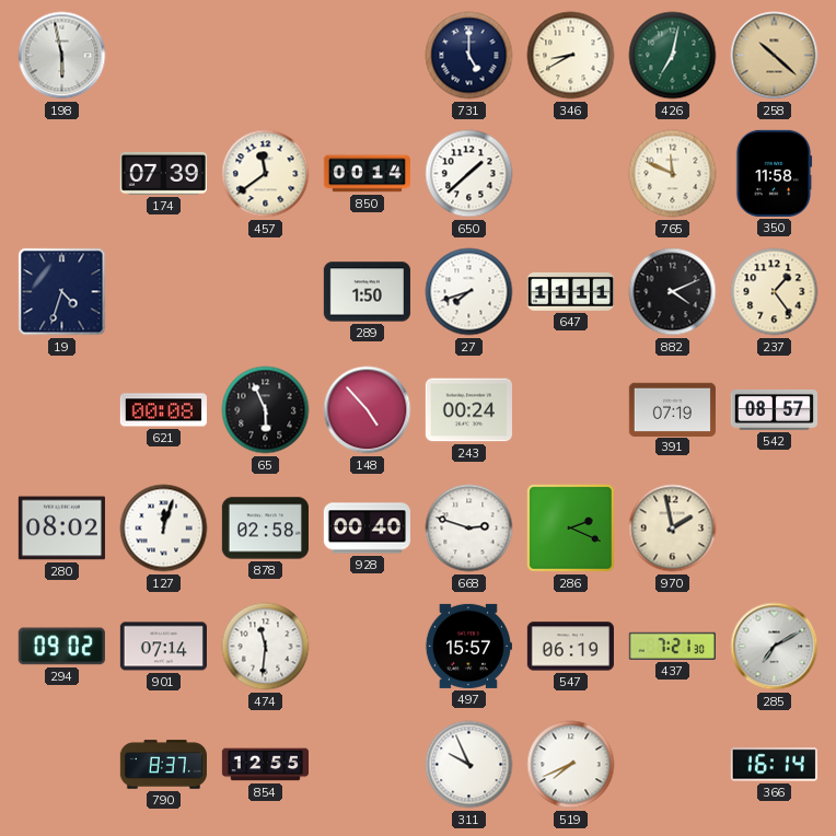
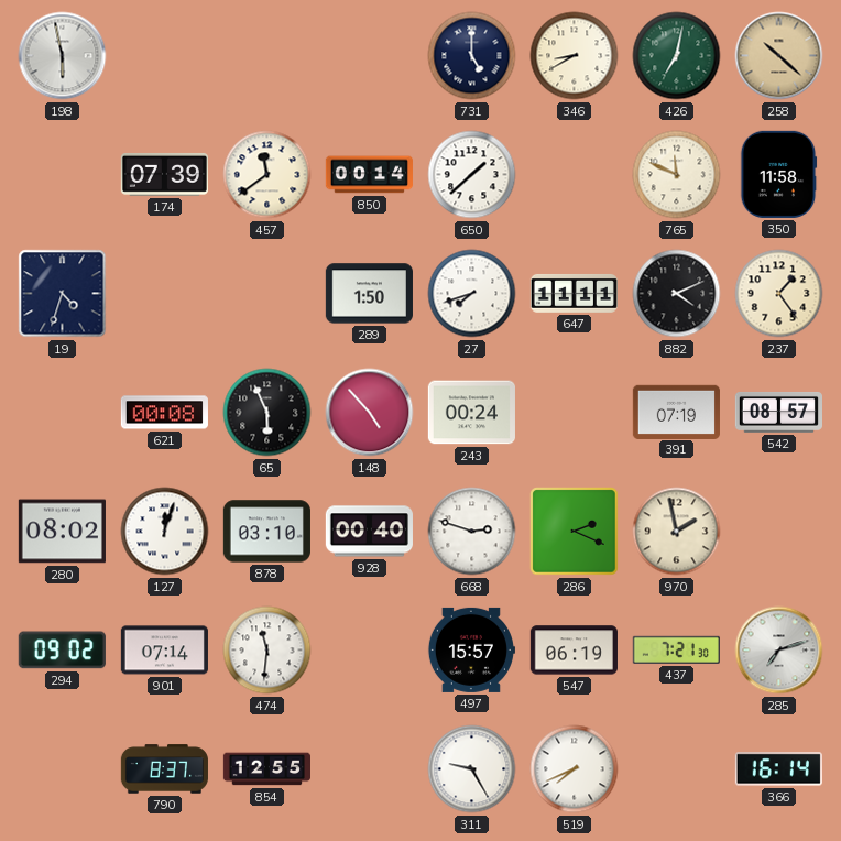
878: 02:58 -> 03:10 (266, 532)
285: 7:10 -> 7:12 (779, 651)
311: 9:56 -> 9:25 (472, 769)
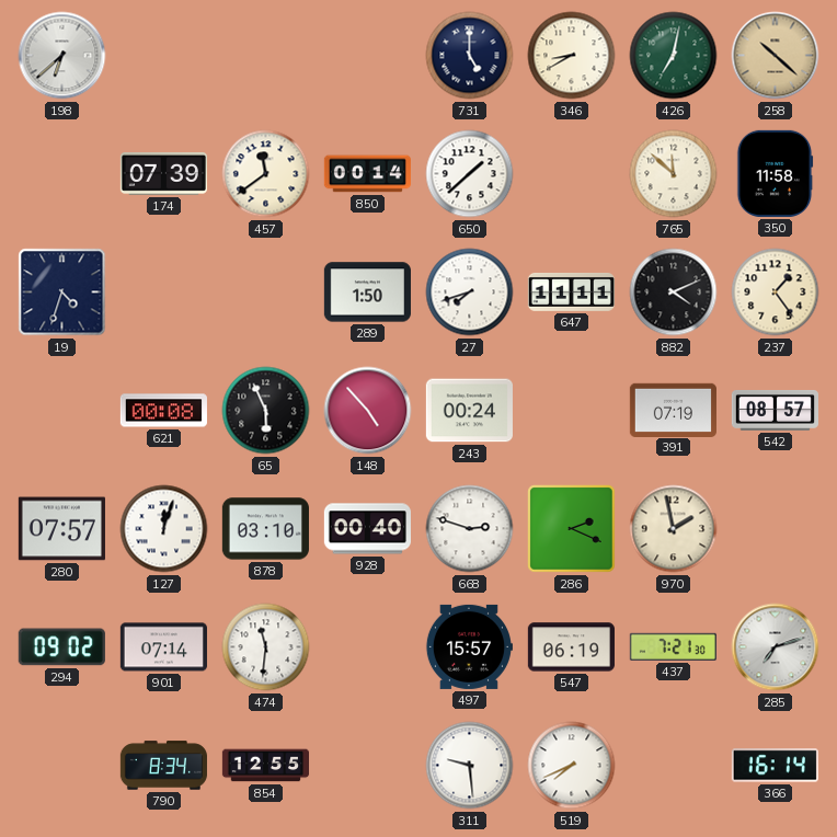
198: 5:58 -> 6:38 (62, 56)
765: 11:49 -> 11:52 (674, 174)
280: 08:02 -> 07:57 (61, 529)
790: 8:37 -> 8:34 (163, 766)
311: 9:25 -> 9:29 (470, 766)
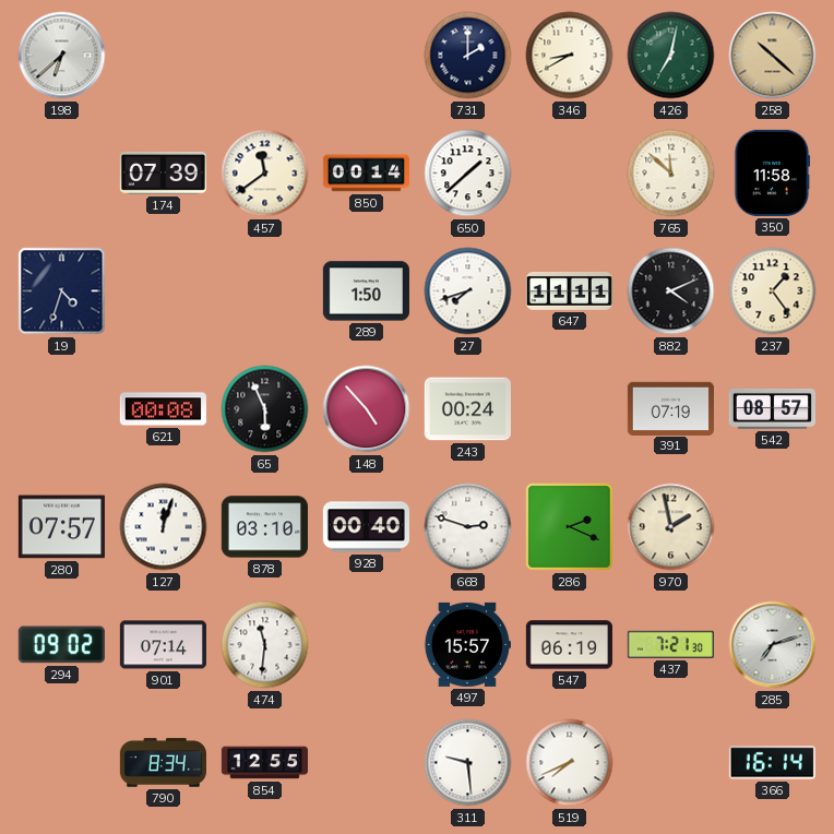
731: 5:00 -> 2:00 (468, 56)
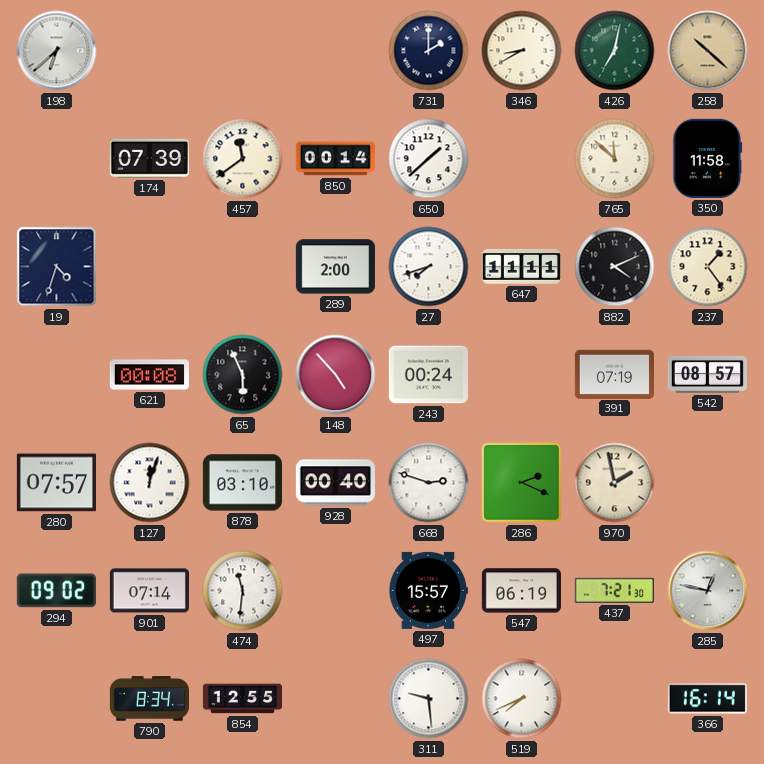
289: 1:50 -> 2:00 (335, 267)
285: 7:12 -> 12:47 (708, 591)
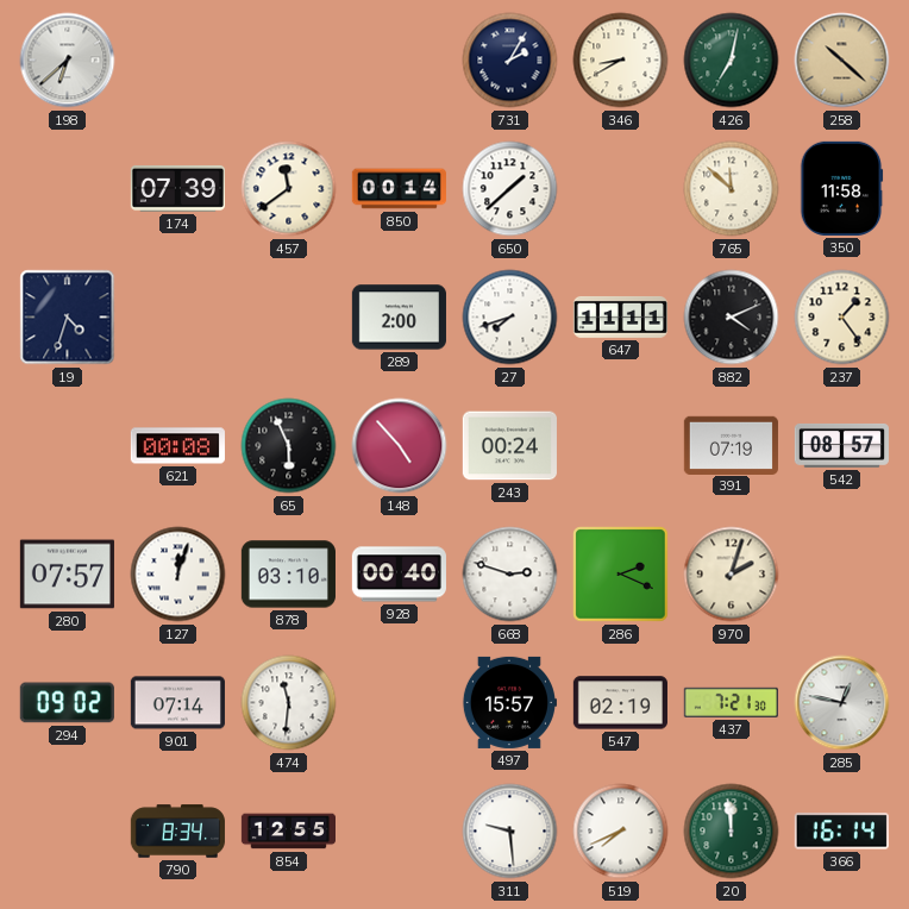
731: 2:00 -> 2:05 (510, 61)
970: 1:58 -> 2:03 (732, 575)
547: 06:19 -> 02:19 (620, 703)
20: none -> 11:59 (732, 832)
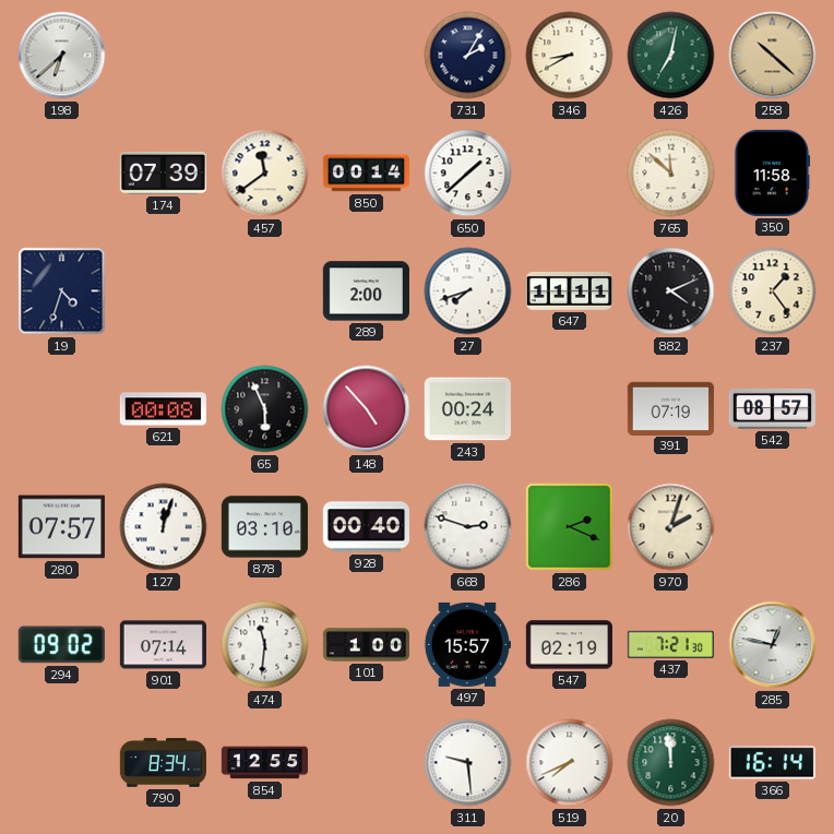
101: none -> 1:00 (366, 645)
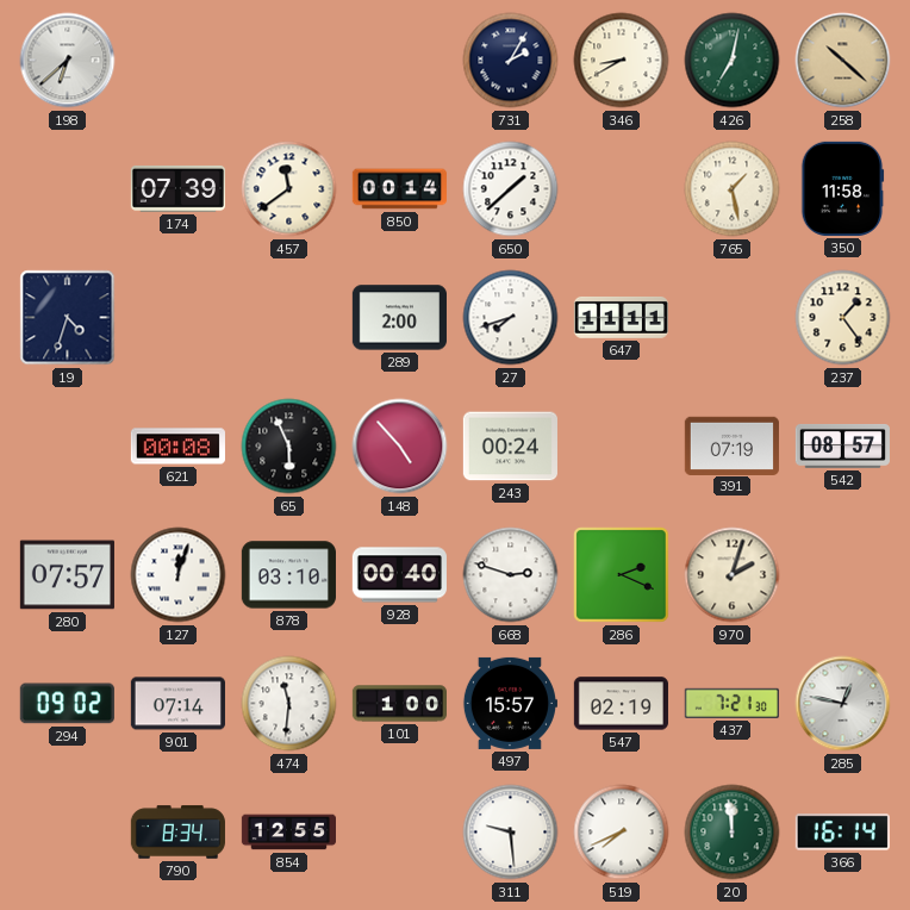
765: 11:52 -> 1:28 (733, 189)
882: 4:11 -> none (671, 291)
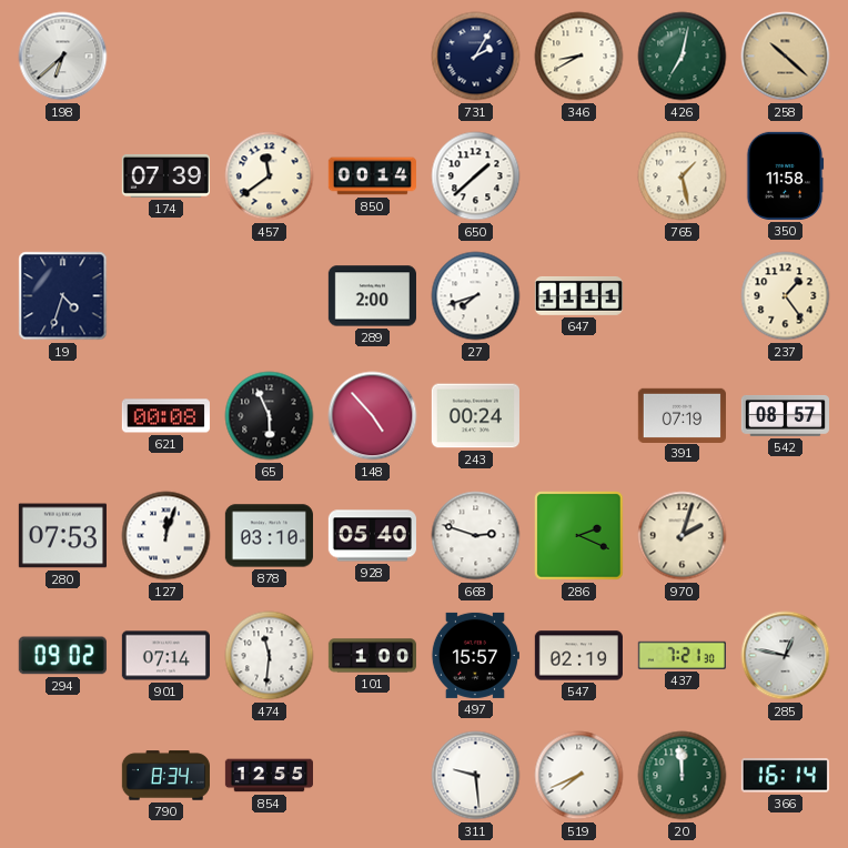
280: 07:57 -> 07:53 (62, 536)
928: 00:40 -> 05:40 (372, 536)
